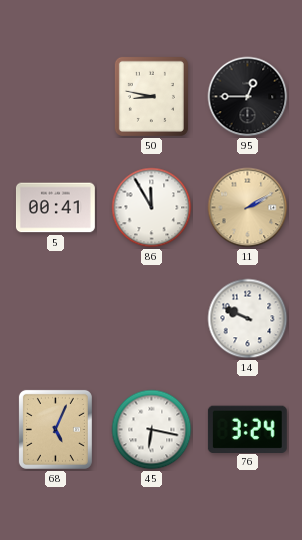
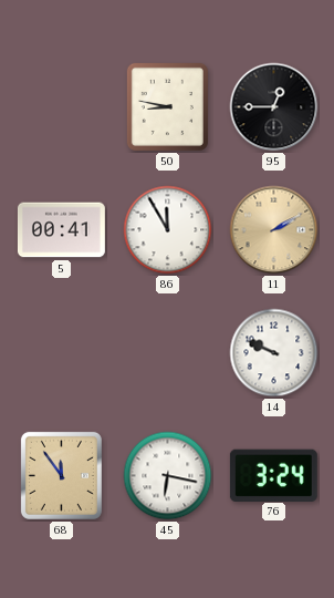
68: 5:04 -> 11:54 (61, 475)
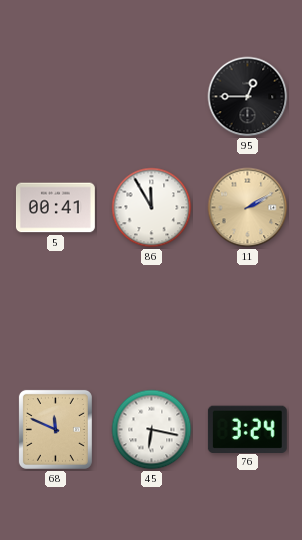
50: 8:47 -> none (167, 106)
14: 9:49 -> none (274, 353)
68: 11:54 -> 11:49 (55, 429)
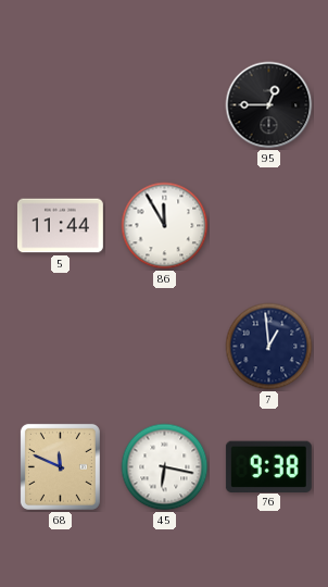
5: 00:41 -> 11:44 (60, 226)
11: 2:10 -> none (248, 208)
7: none -> 12:59 (269, 347)
76: 3:24 -> 9:38 (268, 466)
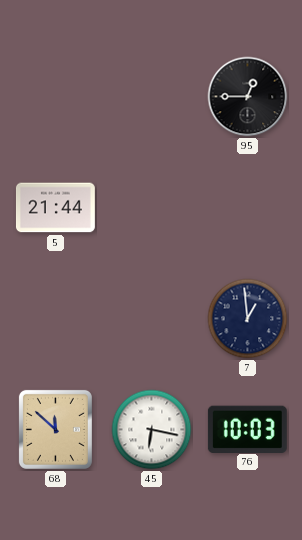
5: 11:44 -> 21:44 (55, 208)
86: 11:55 -> none (165, 226)
68: 11:49 -> 11:52 (55, 429)
76: 9:38 -> 10:03 (247, 429)
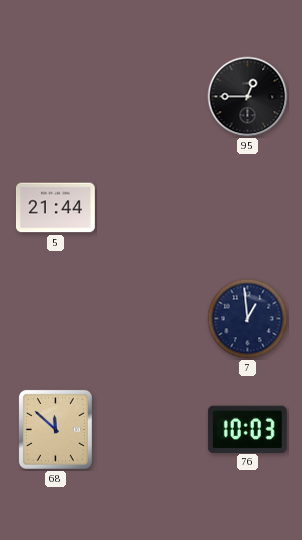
45: 6:17 -> none (152, 430)
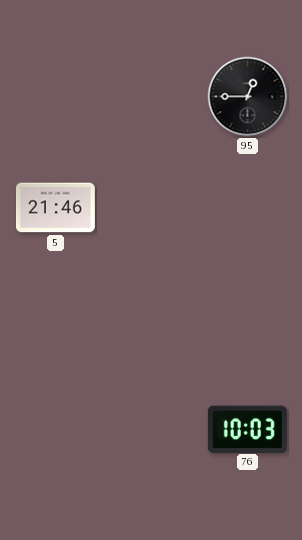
5: 21:44 -> 21:46 (55, 208)
7: 12:59 -> none (248, 319)
68: 11:52 -> none (55, 429)
